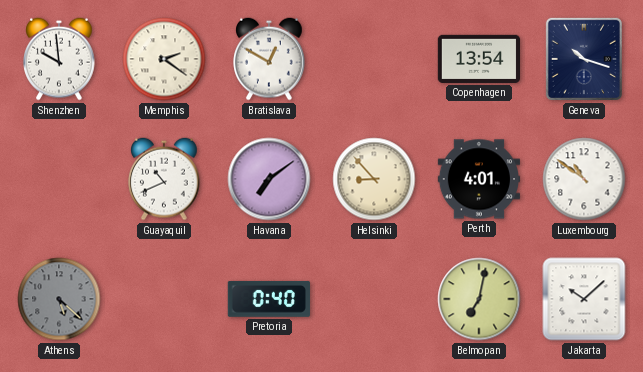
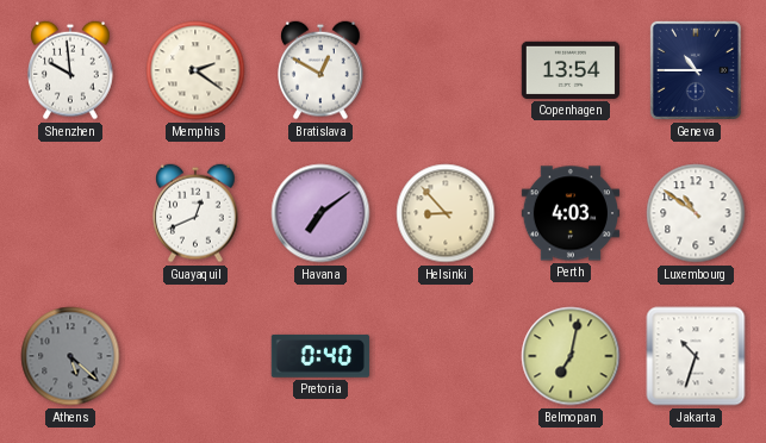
Geneva: 10:18 -> 10:45 (696, 70)
Guayaquil: 10:41 -> 12:41 (195, 213)
Perth: 4:01 -> 4:03 (569, 213)
Jakarta: 10:08 -> 10:33 (696, 356)
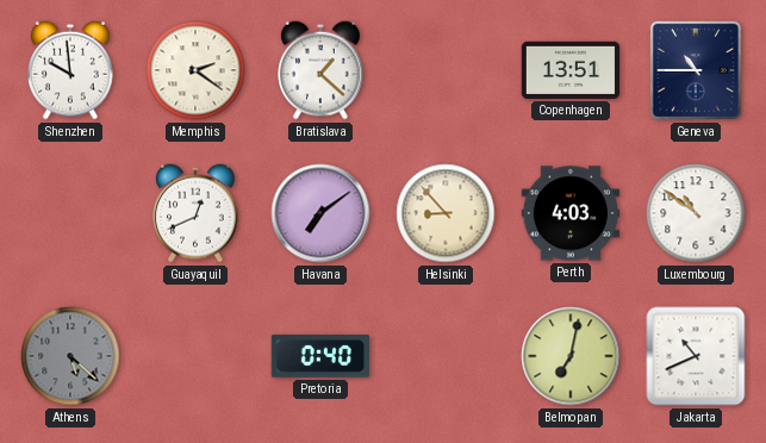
Bratislava: 12:50 -> 1:22 (320, 70)
Copenhagen: 13:54 -> 13:51 (569, 70)
Jakarta: 10:33 -> 10:41 (696, 356)
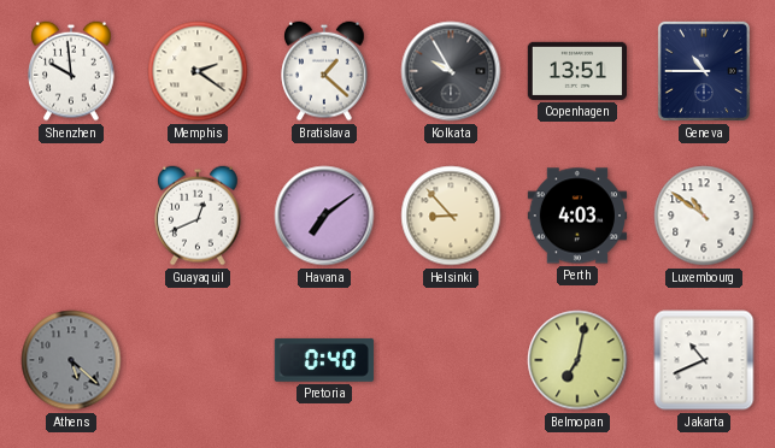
Kolkata: none -> 9:55 (451, 71)
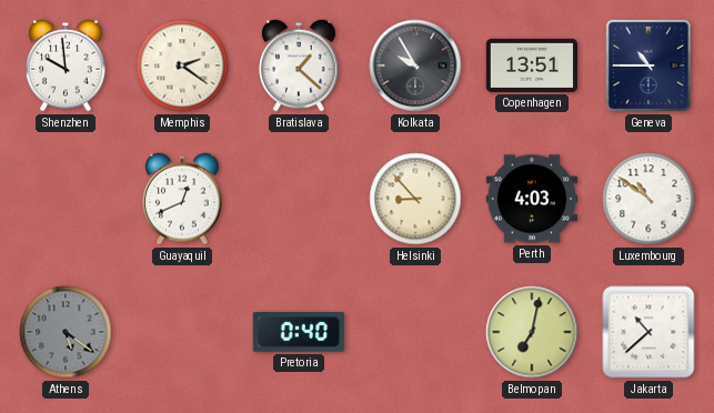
Havana: 7:09 -> none (324, 216)
Athens: 5:22 -> 5:21 (66, 332)
Jakarta: 10:41 -> 10:38 (648, 332)
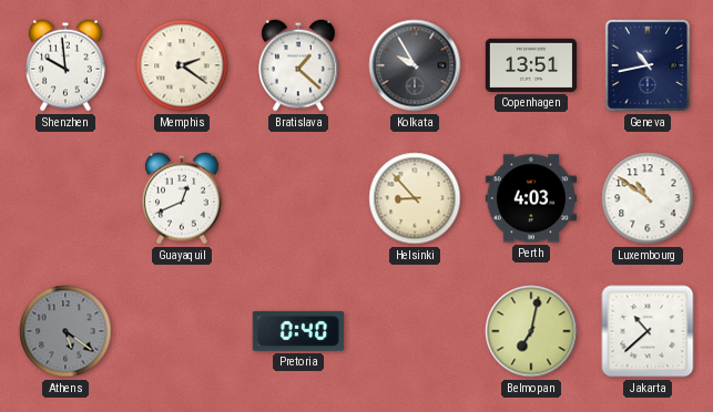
Geneva: 10:45 -> 10:43 (648, 65)
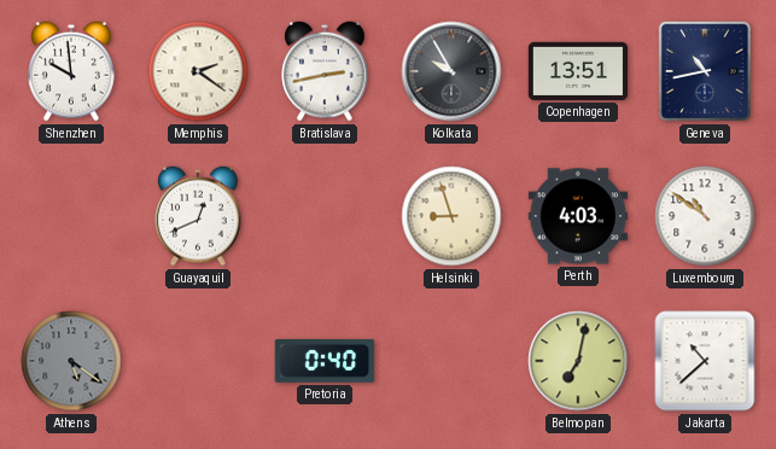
Bratislava: 1:22 -> 2:43 (325, 71)
Helsinki: 8:53 -> 8:57 (451, 216)
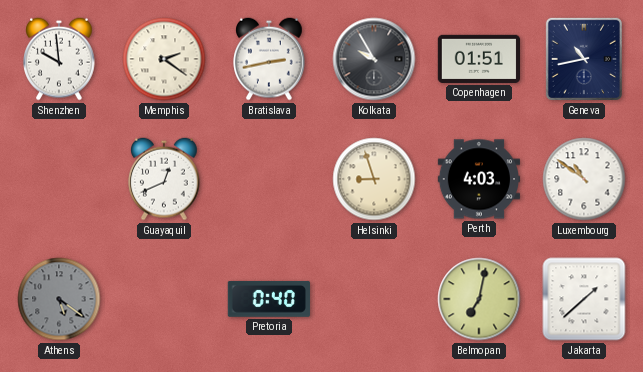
Copenhagen: 13:51 -> 01:51 (478, 59)
Jakarta: 10:38 -> 1:38 (584, 299)
